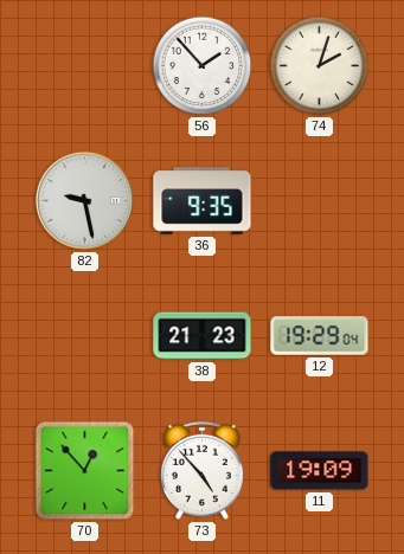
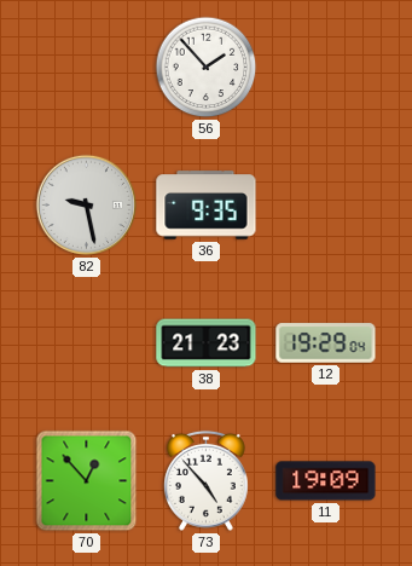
74: 2:03 -> none (320, 66)
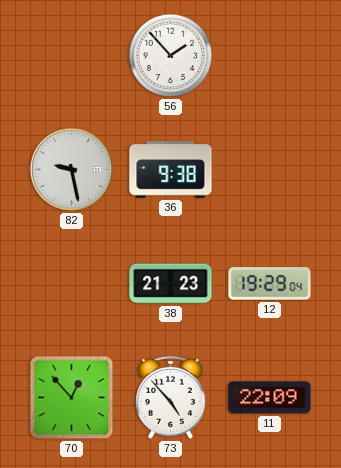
36: 9:35 -> 9:38 (171, 170)
11: 19:09 -> 22:09 (270, 398)
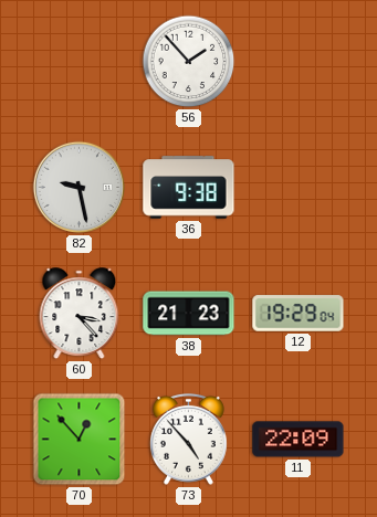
60: none -> 3:23 (80, 314)
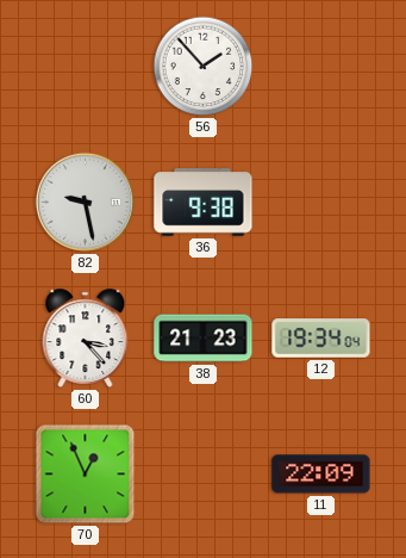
12: 19:29 -> 19:34 (321, 339)
70: 12:53 -> 12:56 (86, 475)
73: 4:53 -> none (188, 439)
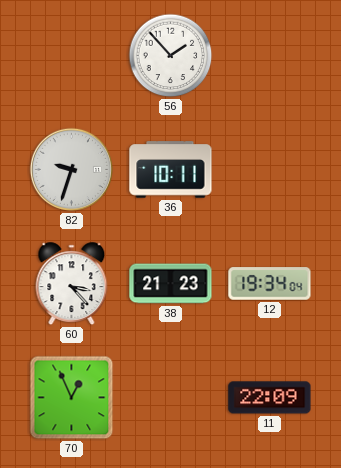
82: 9:28 -> 9:33 (72, 170)
36: 9:38 -> 10:11 (171, 170)
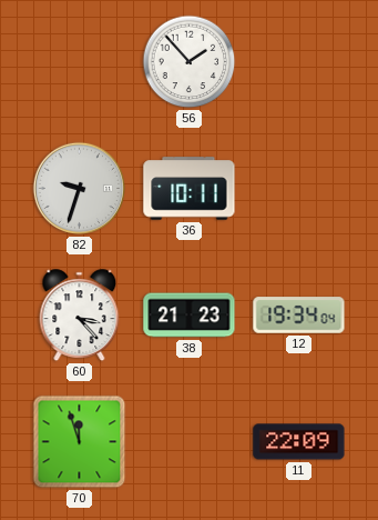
70: 12:56 -> 11:57 (80, 442)
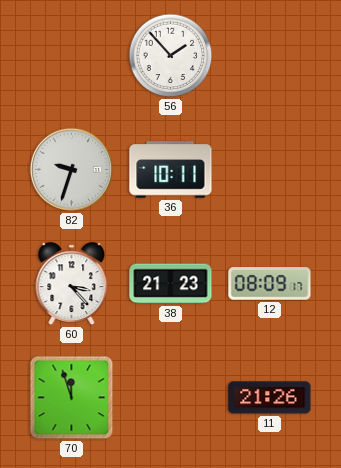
12: 19:34 -> 08:09 (270, 284)
11: 22:09 -> 21:26 (270, 398)
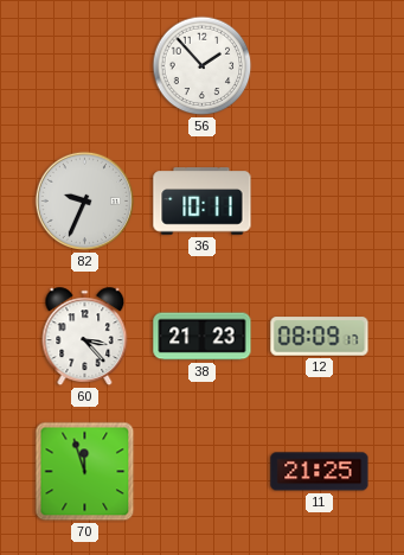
82: 9:33 -> 9:34 (85, 202)
11: 21:26 -> 21:25 (320, 472)
